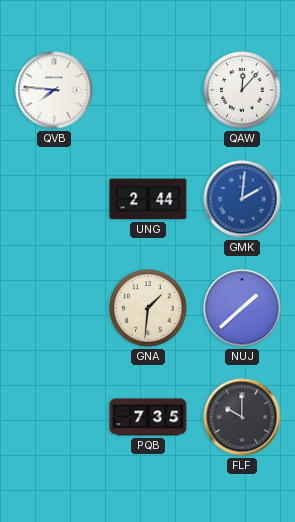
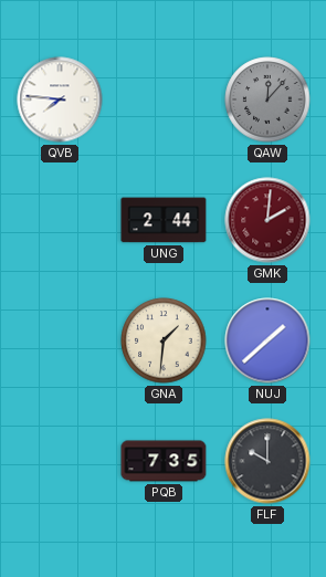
QAW dial: white -> grey (267, 99)
GMK dial: blue -> burgundy (267, 220)
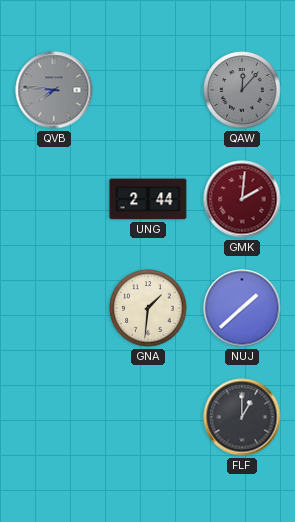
QVB dial: white -> grey (54, 90)
PQB: 7:35 -> none (164, 461)
FLF: 10:00 -> 1:00 (242, 417)
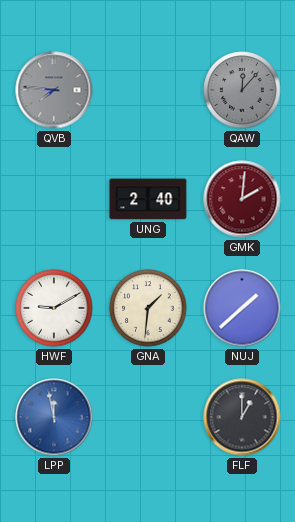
UNG: 2:44 -> 2:40 (148, 199)
HWF: none -> 9:10 (54, 308)
LPP: none -> 11:58 (54, 417)
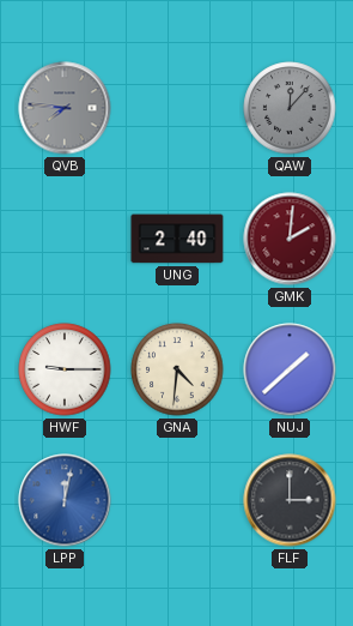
HWF: 9:10 -> 9:15 (65, 369)
GNA: 1:31 -> 4:31 (177, 369)
LPP: 11:58 -> 12:02 (65, 500)
FLF: 1:00 -> 3:00 (290, 500)
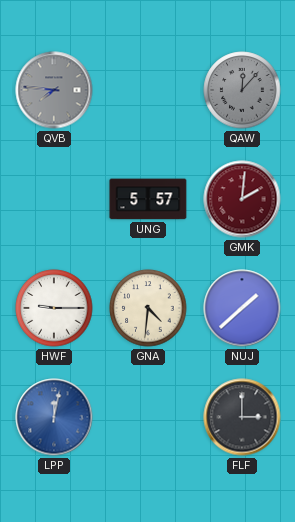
UNG: 2:40 -> 5:57 (148, 199)
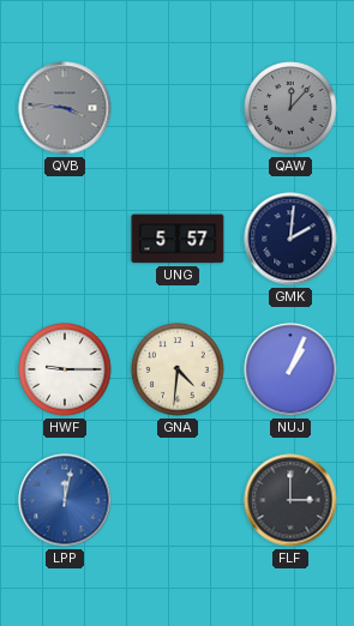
QVB: 7:46 -> 3:46 (65, 108)
GMK dial: burgundy -> navy (290, 239)
NUJ: 1:38 -> 1:04 (290, 369)
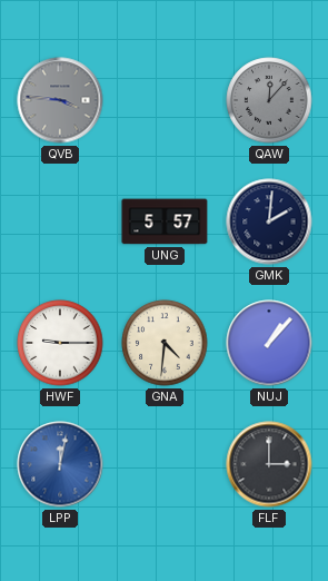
NUJ: 1:04 -> 1:07 (269, 343)
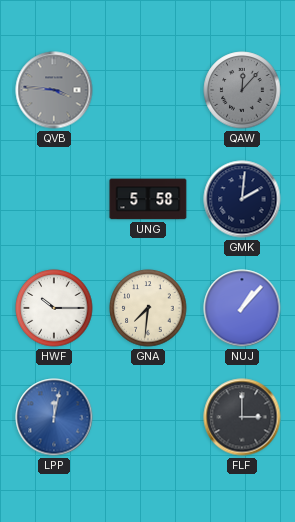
UNG: 5:57 -> 5:58 (148, 199)
HWF: 9:15 -> 10:15 (54, 308)
GNA: 4:31 -> 7:31 (148, 308)
